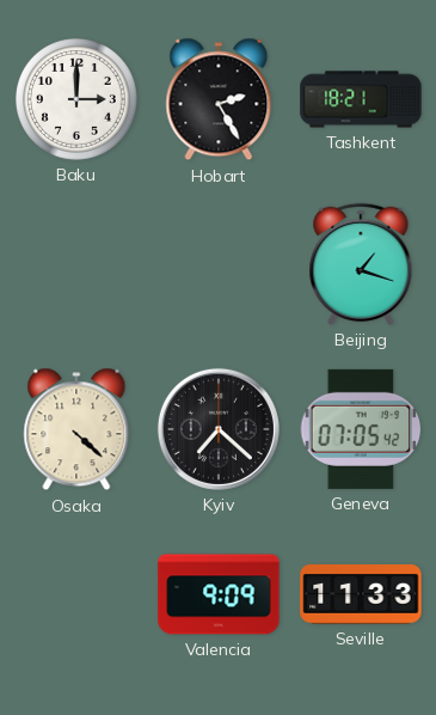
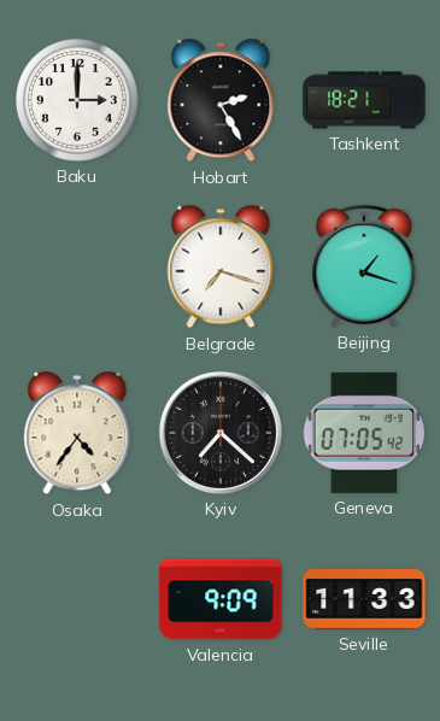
Belgrade: none -> 7:18 (221, 266)
Osaka: 4:22 -> 4:36 (77, 433)
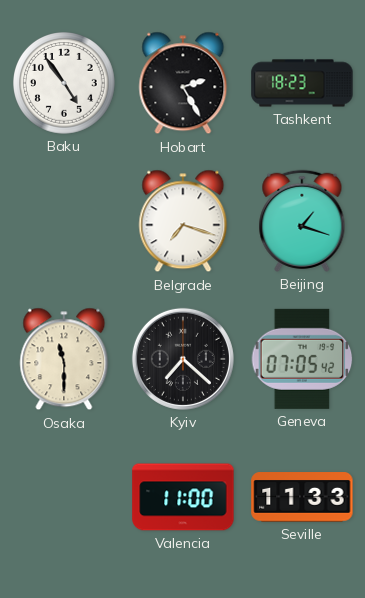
Baku: 3:00 -> 4:54 (65, 84)
Tashkent: 18:21 -> 18:23 (302, 83)
Osaka: 4:36 -> 11:30 (64, 359)
Valencia: 9:09 -> 11:00 (183, 497)
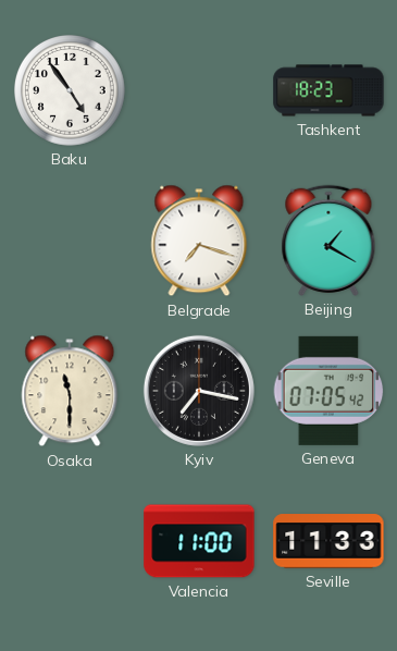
Hobart: 2:25 -> none (183, 83)
Beijing: 1:18 -> 1:20 (328, 241)
Kyiv: 7:22 -> 7:17 (199, 391)
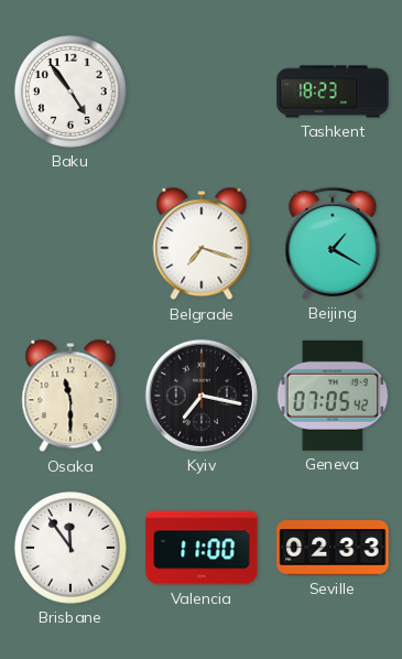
Brisbane: none -> 11:54 (72, 549)
Seville: 11:33 -> 02:33 (333, 548)
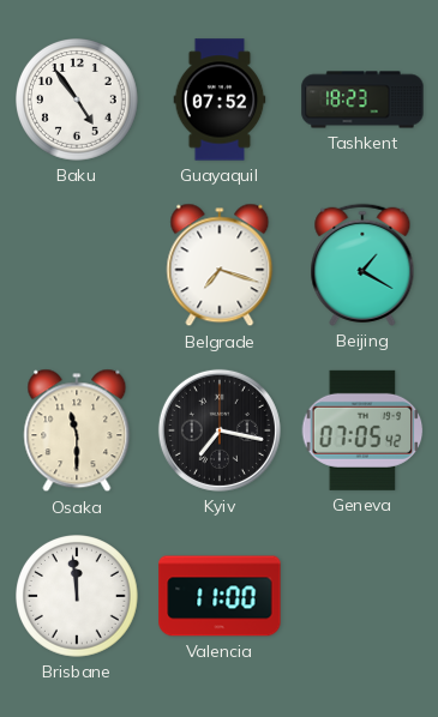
Guayaquil: none -> 07:52 (220, 100)
Brisbane: 11:54 -> 11:59 (78, 597)
Seville: 02:33 -> none (333, 548)
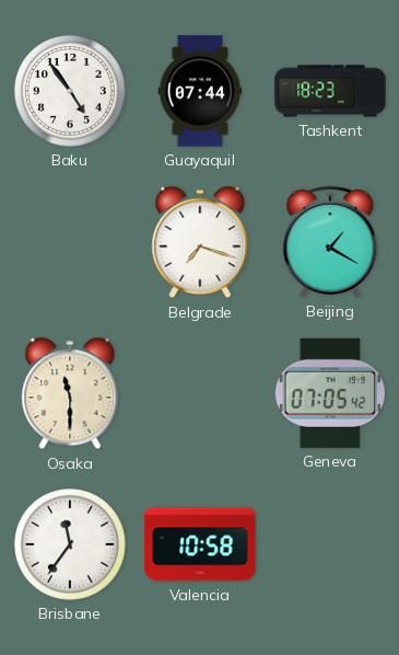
Guayaquil: 07:52 -> 07:44 (200, 91)
Kyiv: 7:17 -> none (220, 430)
Brisbane: 11:59 -> 11:36 (71, 545)
Valencia: 11:00 -> 10:58 (200, 544)
